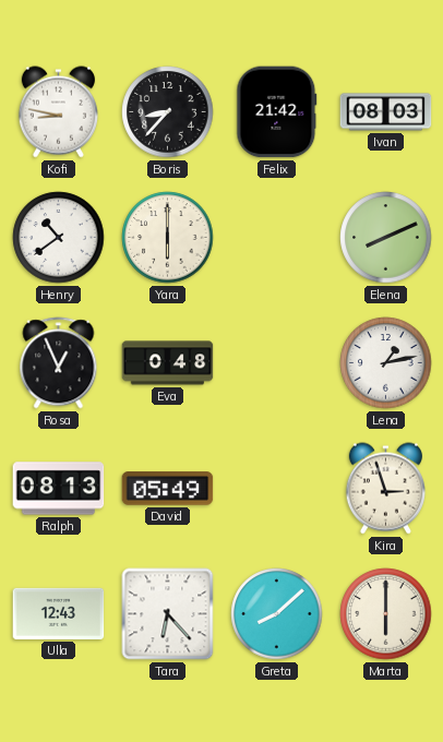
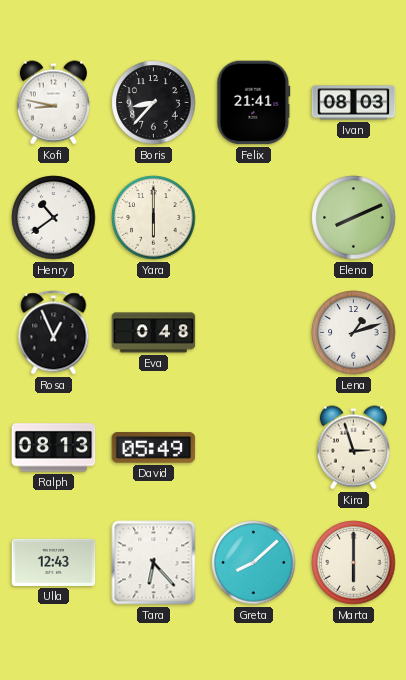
Felix: 21:42 -> 21:41 (254, 103)
Lena: 1:13 -> 1:12 (354, 333)
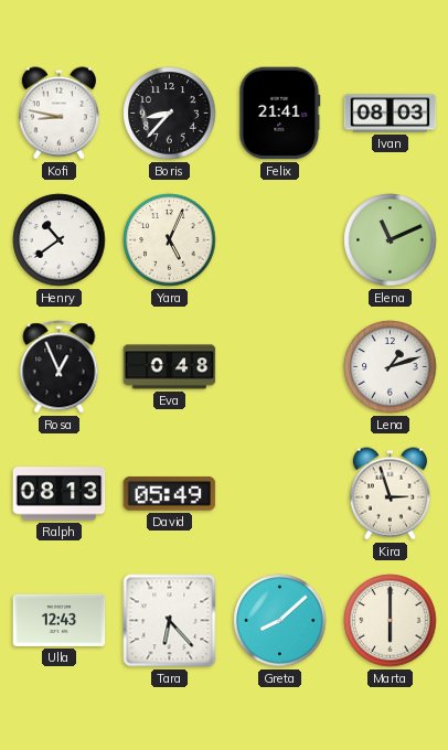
Yara: 6:00 -> 5:04 (170, 240)
Elena: 8:11 -> 11:11 (391, 240)
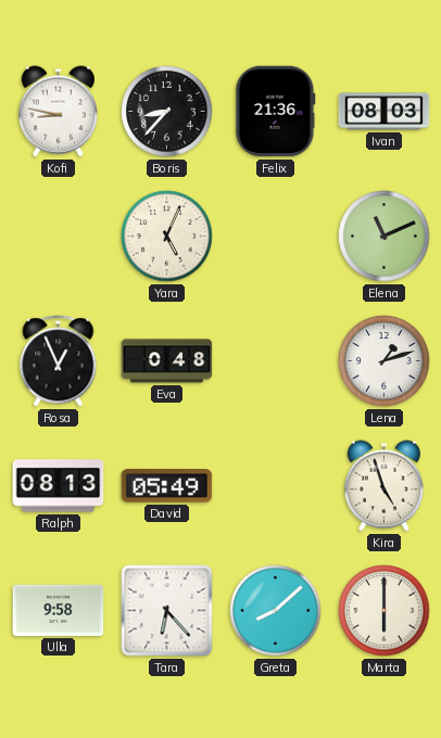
Felix: 21:41 -> 21:36 (276, 112)
Henry: 10:39 -> none (60, 240)
Kira: 2:57 -> 4:57 (383, 486)
Ulla: 12:43 -> 9:58 (59, 610)
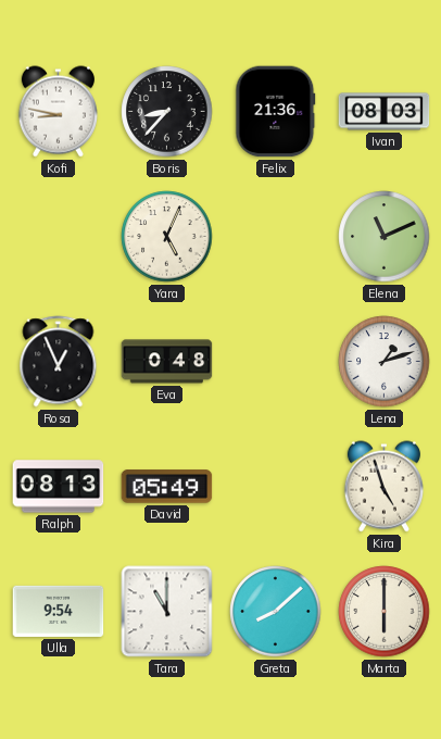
Ulla: 9:58 -> 9:54 (59, 611)
Tara: 6:23 -> 11:00 (167, 612)
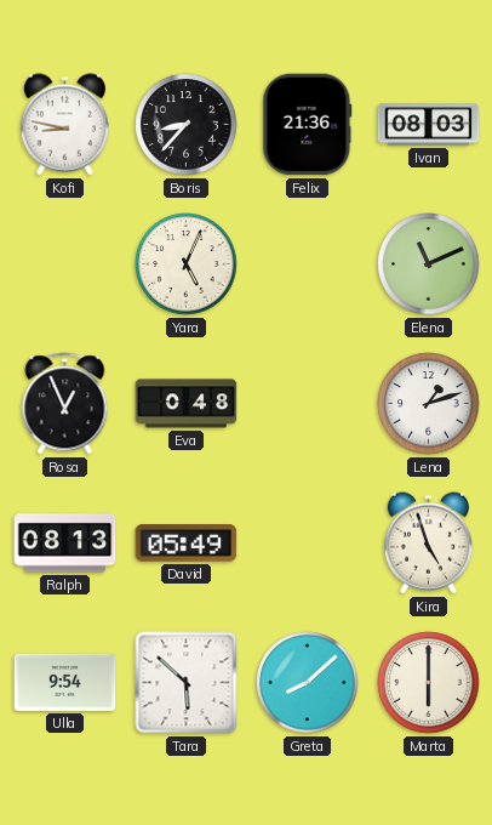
Tara: 11:00 -> 5:52 (187, 683)
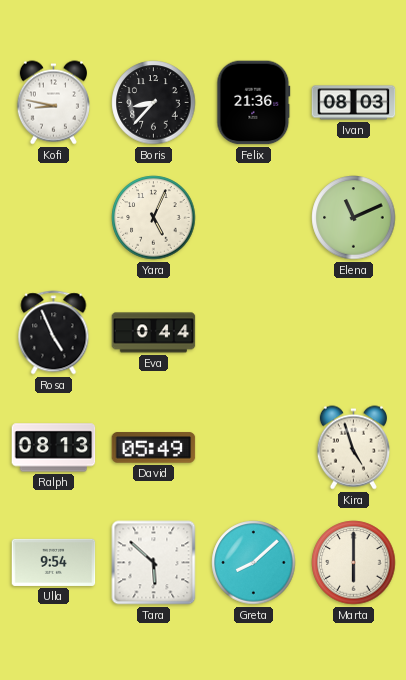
Rosa: 12:56 -> 4:56 (54, 333)
Eva: 0:48 -> 0:44 (154, 333)
Lena: 1:12 -> none (429, 404)
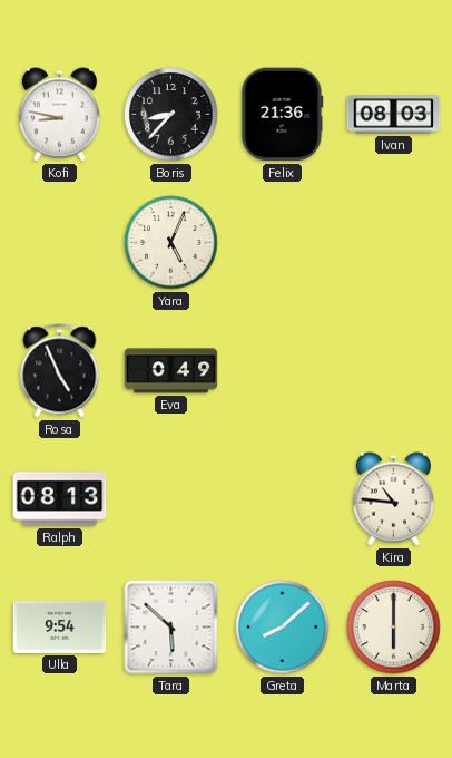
Elena: 11:11 -> none (354, 218)
Eva: 0:44 -> 0:49 (171, 371)
David: 05:49 -> none (154, 448)
Kira: 4:57 -> 10:46 (393, 499)
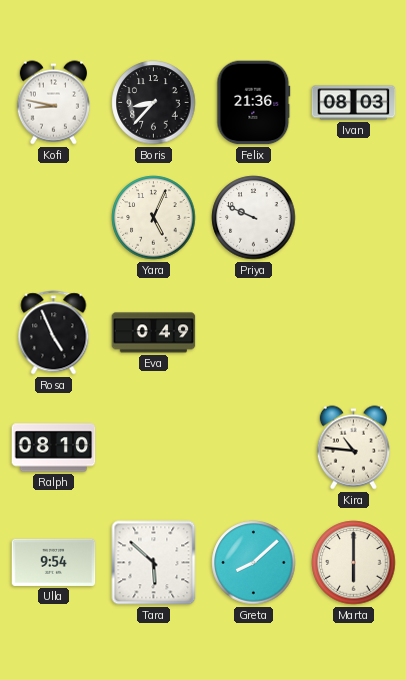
Priya: none -> 9:49 (254, 218)
Ralph: 08:13 -> 08:10 (54, 448)
